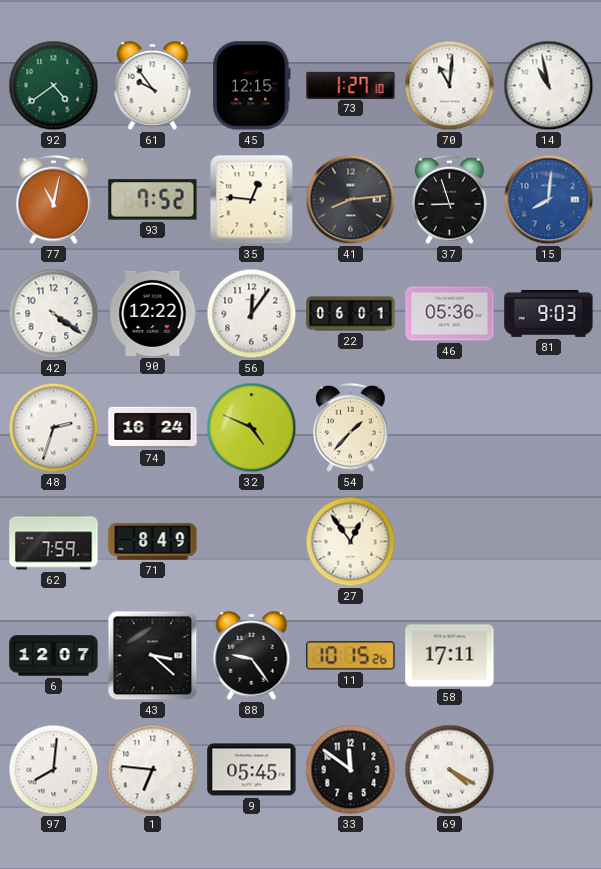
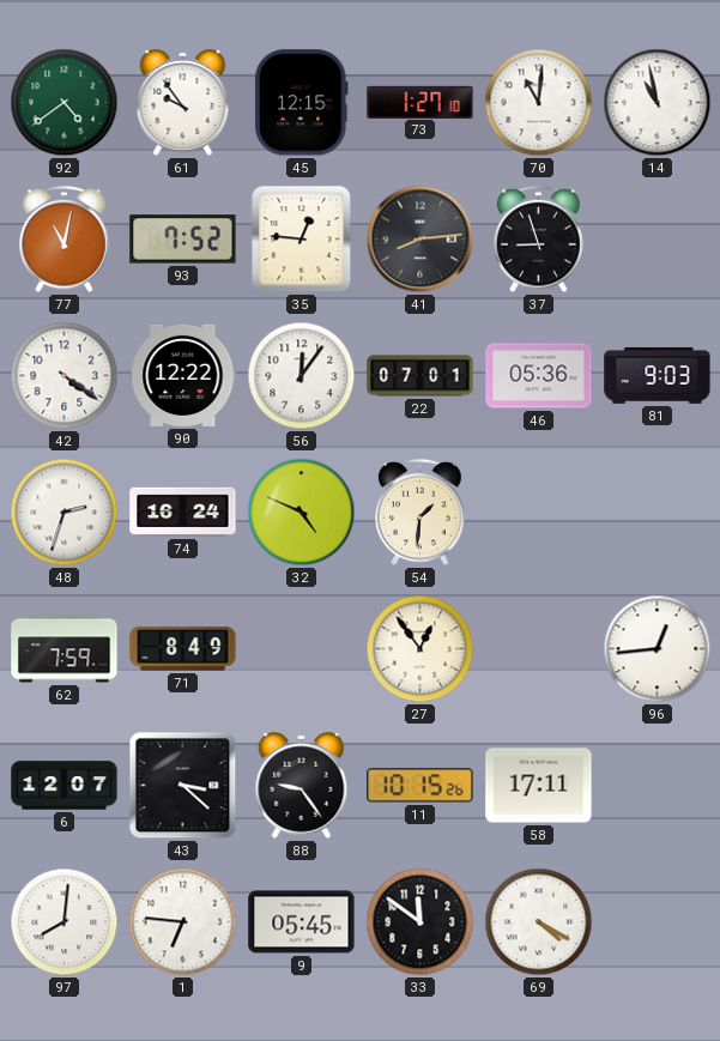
15: 8:01 -> none (549, 200)
22: 06:01 -> 07:01 (420, 376)
54: 1:37 -> 1:31 (420, 513)
96: none -> 12:44 (658, 649)
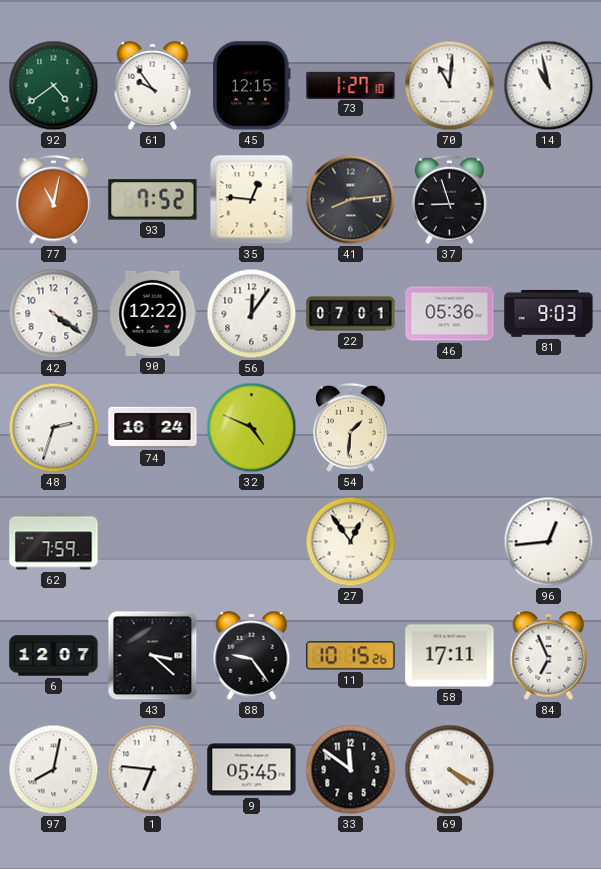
71: 8:49 -> none (183, 649)
84: none -> 6:56 (549, 656)
97: 8:01 -> 8:02 (54, 770)
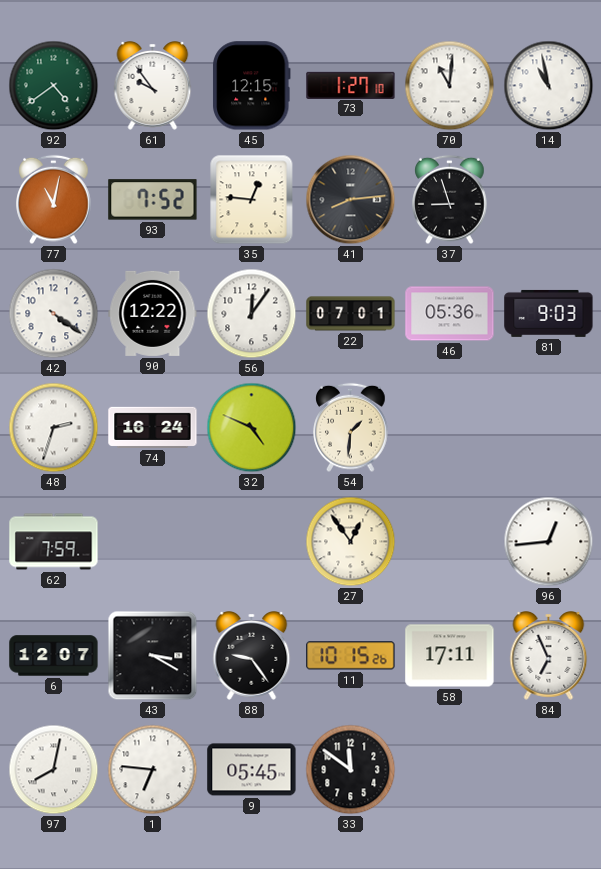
43: 3:22 -> 3:20 (153, 656)
69: 4:20 -> none (450, 770)
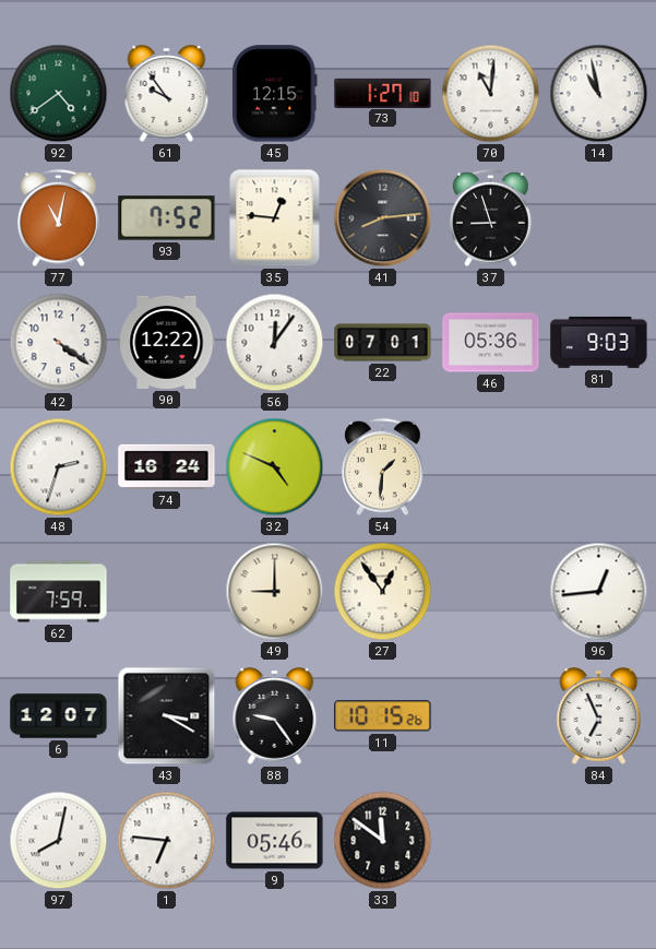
49: none -> 9:00 (275, 592)
58: 17:11 -> none (450, 656)
9: 05:45 -> 05:46 (275, 841)
